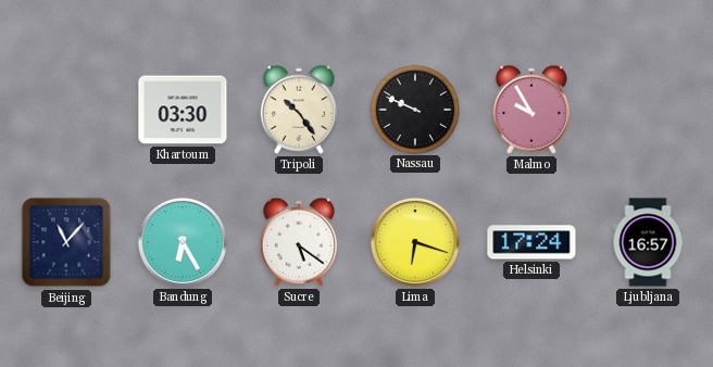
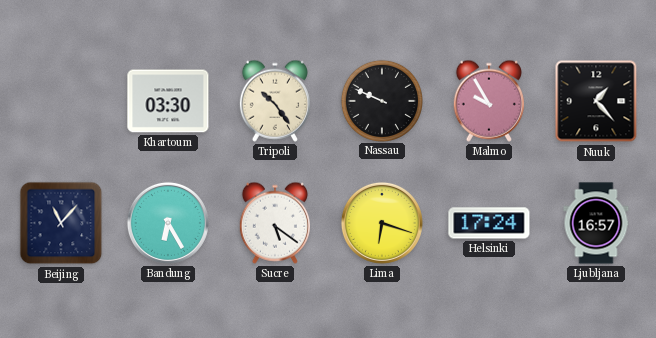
Nuuk: none -> 1:23 (596, 101)
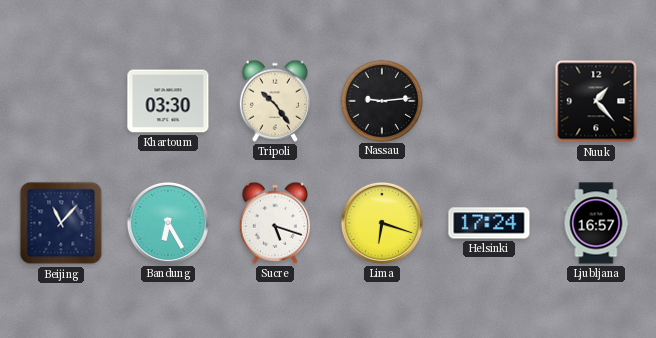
Nassau: 9:49 -> 9:14 (381, 100)
Malmo: 9:55 -> none (489, 101)
Sucre: 5:21 -> 5:18 (275, 223)
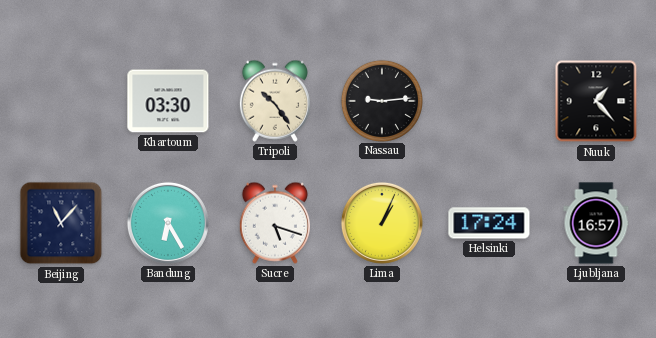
Lima: 6:18 -> 1:04 (382, 223)
